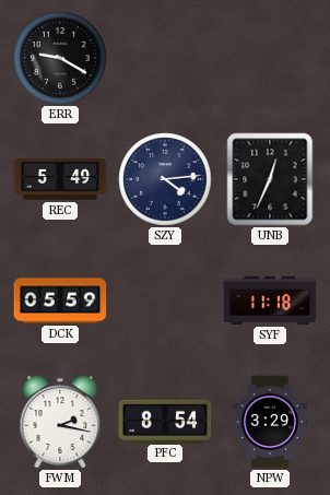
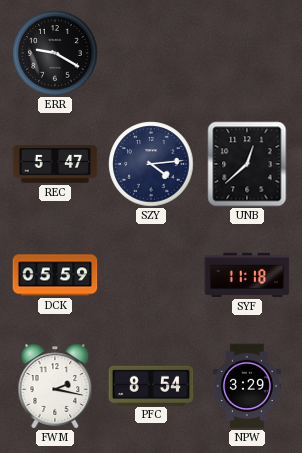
REC: 5:49 -> 5:47 (55, 164)
UNB: 12:34 -> 12:38 (247, 164)
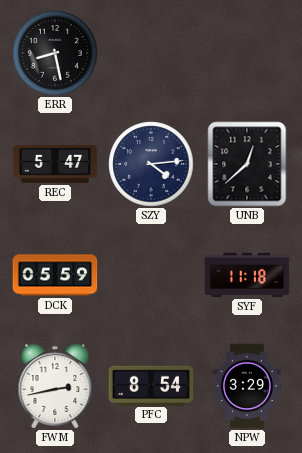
ERR: 9:20 -> 8:28 (55, 53)
FWM: 2:17 -> 2:43 (55, 386)
